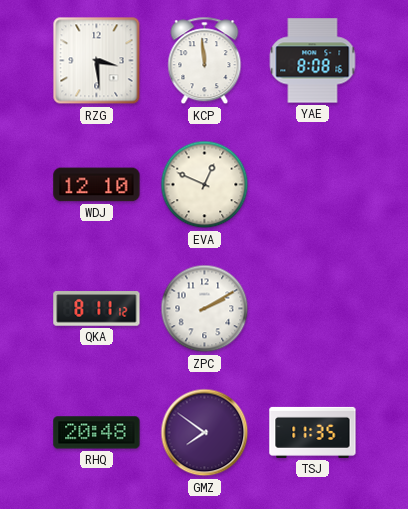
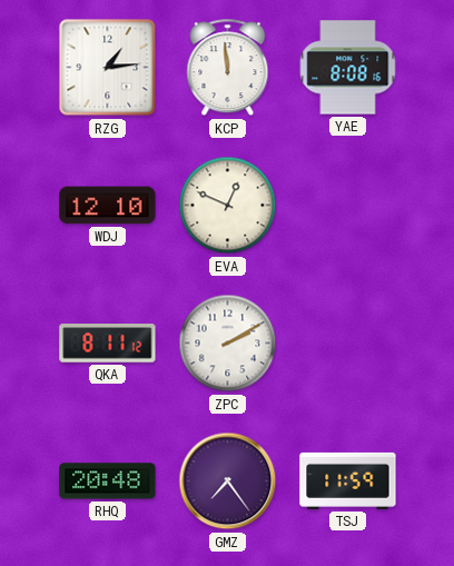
RZG: 3:29 -> 1:14 (108, 68)
GMZ: 7:51 -> 7:24 (228, 481)
TSJ: 11:35 -> 11:59 (348, 480)
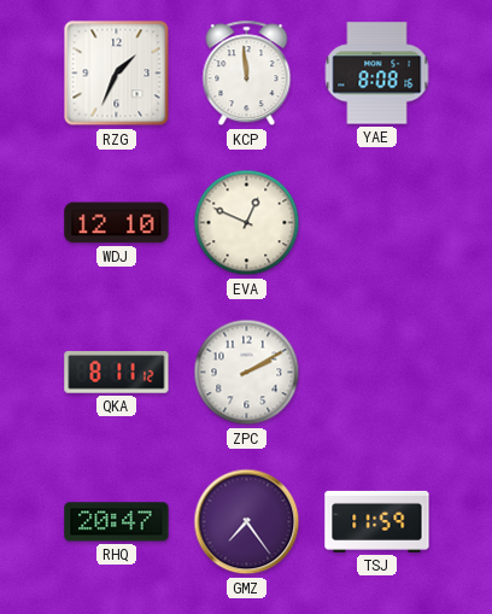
RZG: 1:14 -> 1:34 (117, 74)
RHQ: 20:48 -> 20:47 (117, 522)
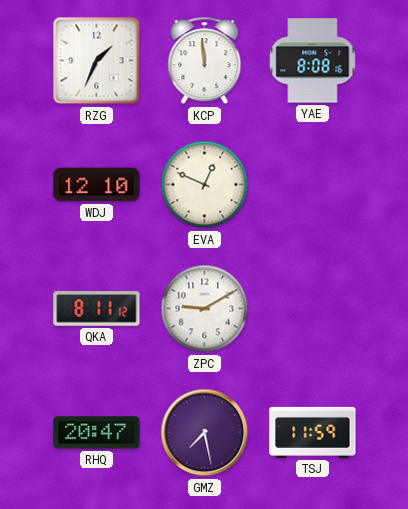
ZPC: 2:10 -> 9:10 (205, 309)
GMZ: 7:24 -> 7:28 (205, 433)
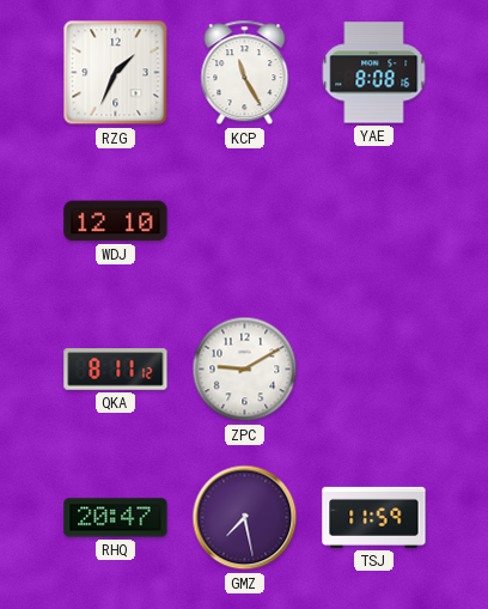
KCP: 11:59 -> 11:25 (245, 73)
EVA: 12:49 -> none (205, 185)
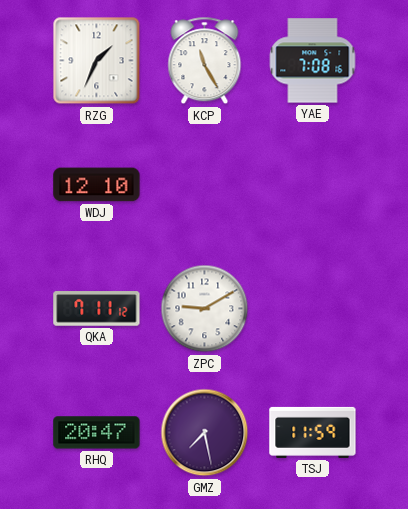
YAE: 8:08 -> 7:08 (313, 61)
QKA: 8:11 -> 7:11 (97, 309)
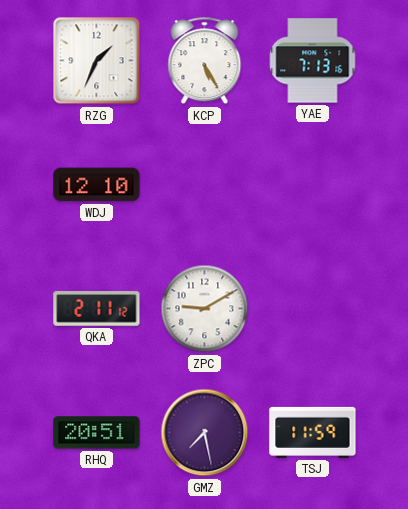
KCP: 11:25 -> 5:25 (205, 61)
YAE: 7:08 -> 7:13 (313, 61)
QKA: 7:11 -> 2:11 (97, 309)
RHQ: 20:47 -> 20:51 (97, 433)
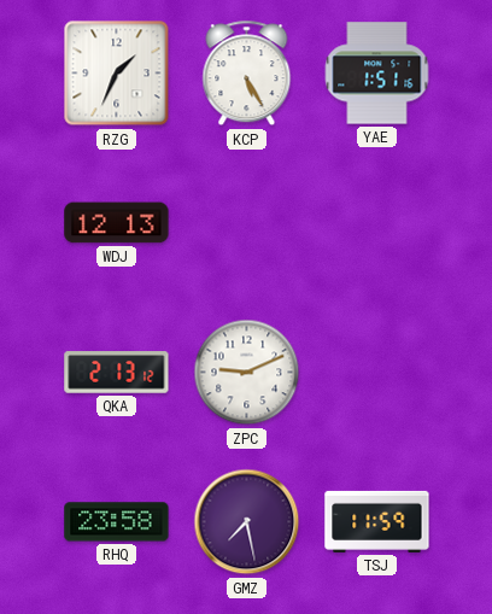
YAE: 7:13 -> 1:51 (377, 74)
WDJ: 12:10 -> 12:13 (117, 223)
QKA: 2:11 -> 2:13 (117, 373)
ZPC: 9:10 -> 9:11 (247, 373)
RHQ: 20:51 -> 23:58 (117, 522)
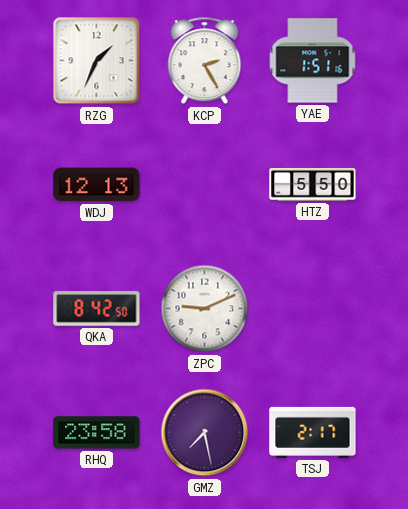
KCP: 5:25 -> 2:25 (205, 61)
HTZ: none -> 5:50 (313, 184)
QKA: 2:13 -> 8:42 (97, 309)
TSJ: 11:59 -> 2:17 (313, 432)
